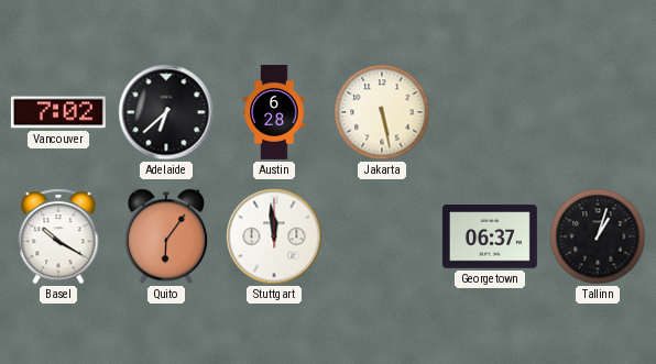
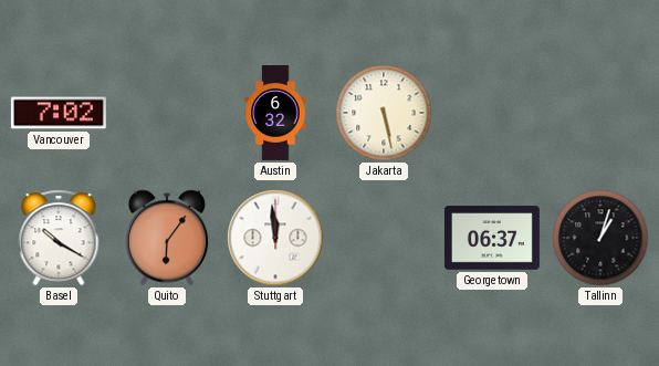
Adelaide: 6:38 -> none (166, 112)
Austin: 6:28 -> 6:32 (275, 114)
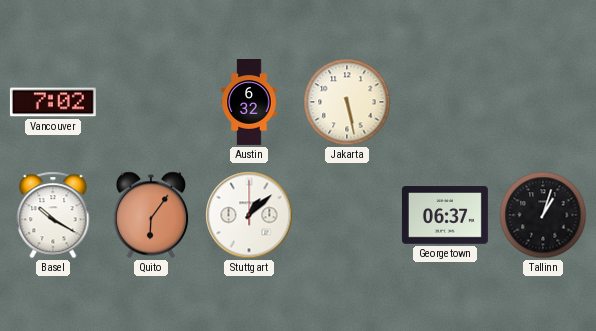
Stuttgart: 11:59 -> 1:08 (249, 215)
